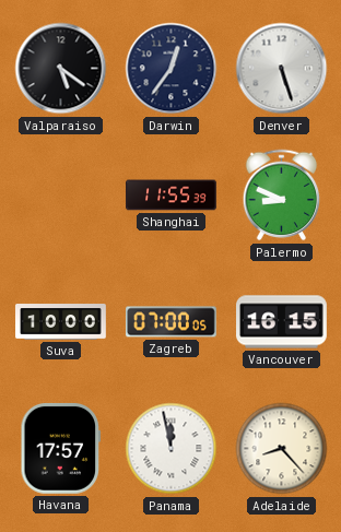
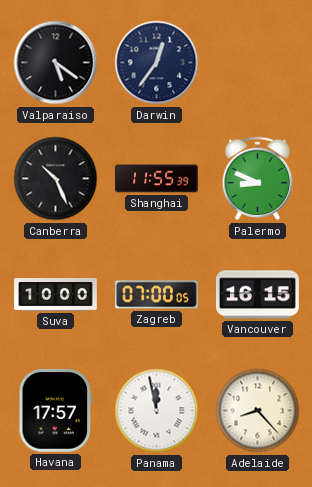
Denver: 5:27 -> none (282, 69)
Canberra: none -> 10:26 (56, 179)
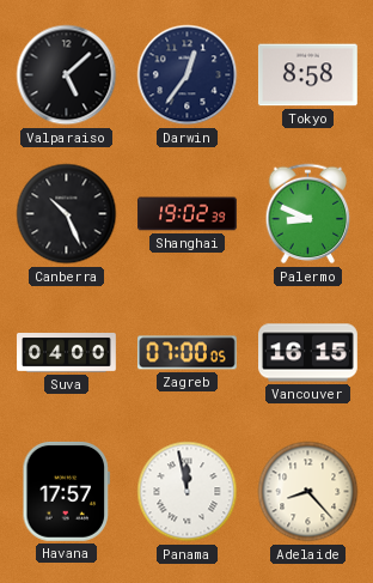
Valparaiso: 5:21 -> 5:08 (67, 75)
Tokyo: none -> 8:58 (308, 75)
Shanghai: 11:55 -> 19:02 (188, 214)
Suva: 10:00 -> 04:00 (67, 353)
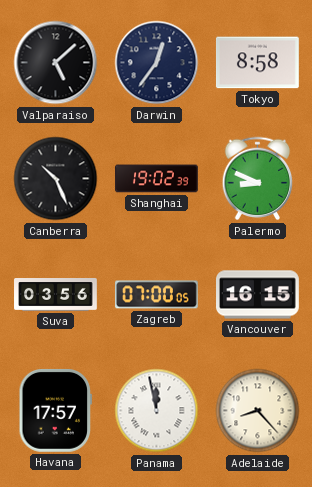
Suva: 04:00 -> 03:56 (56, 295)
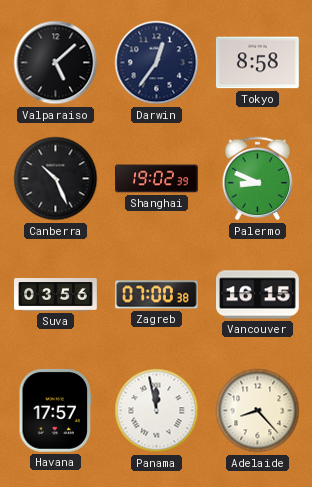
Zagreb: 07:00:05 -> 07:00:38 (157, 295)
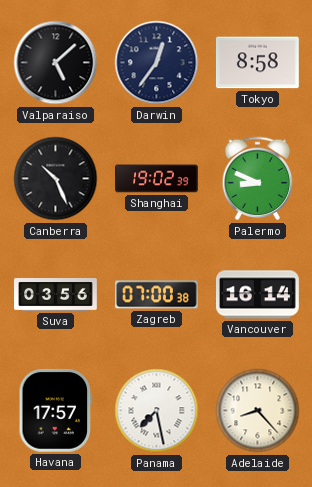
Vancouver: 16:15 -> 16:14 (258, 295)
Panama: 11:58 -> 7:28 (157, 411)
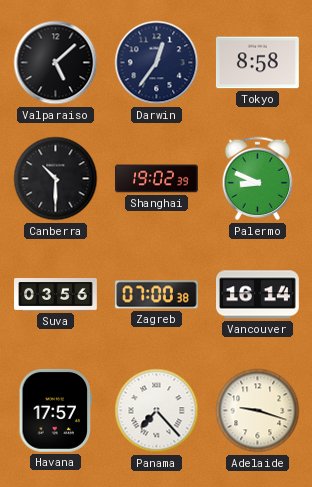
Canberra: 10:26 -> 10:30 (56, 179)
Panama: 7:28 -> 7:23 (157, 411)
Adelaide: 8:23 -> 9:18 (258, 411)
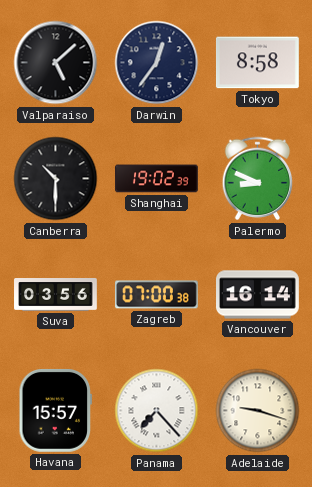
Havana: 17:57 -> 15:57 (56, 410)
